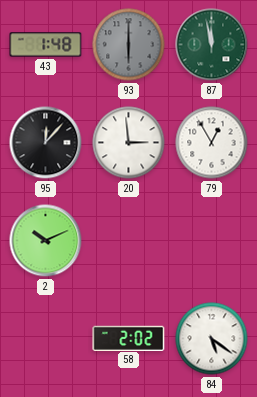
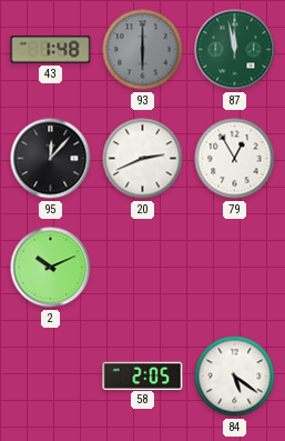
20: 2:59 -> 2:41 (143, 159)
58: 2:02 -> 2:05 (143, 375)
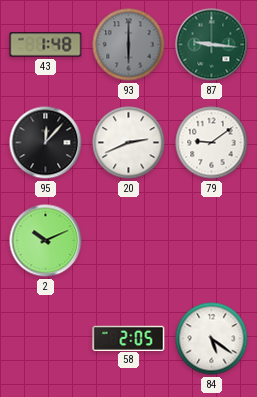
87: 11:58 -> 9:16 (212, 45)
79: 12:55 -> 9:09 (212, 143)
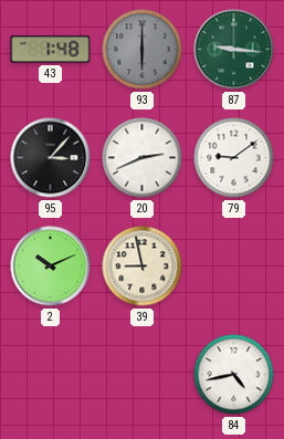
95: 12:07 -> 3:07 (51, 158)
39: none -> 8:58 (143, 266)
58: 2:05 -> none (129, 338)
84: 5:21 -> 4:43 (234, 375)
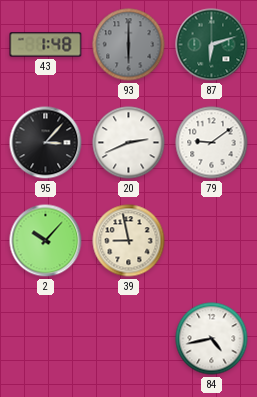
87: 9:16 -> 6:12 (212, 45)
2: 10:11 -> 10:07 (46, 241)
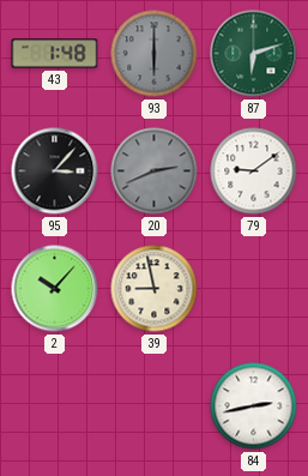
20 dial: white -> grey (155, 171)
84: 4:43 -> 2:43 (254, 406)
